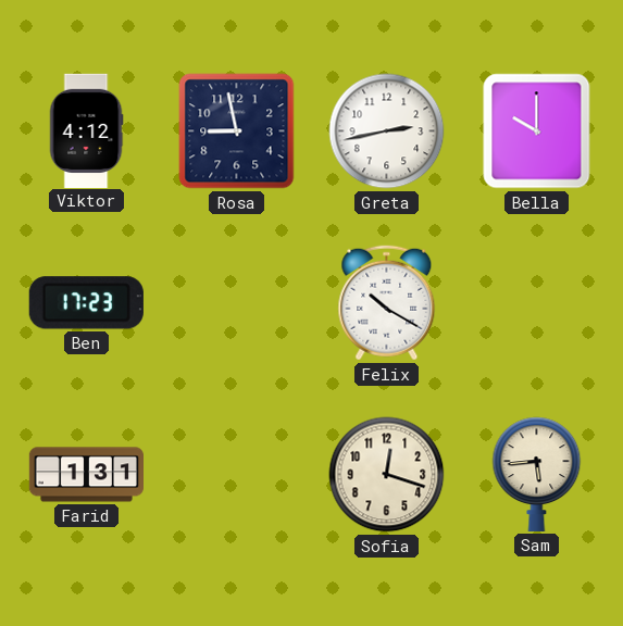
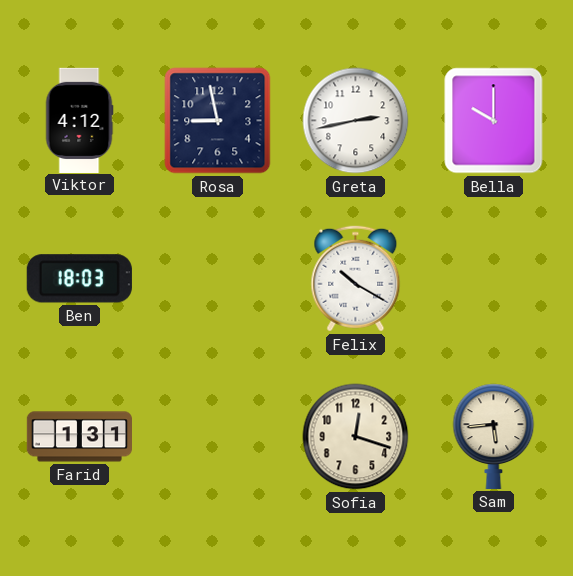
Ben: 17:23 -> 18:03 (79, 279)
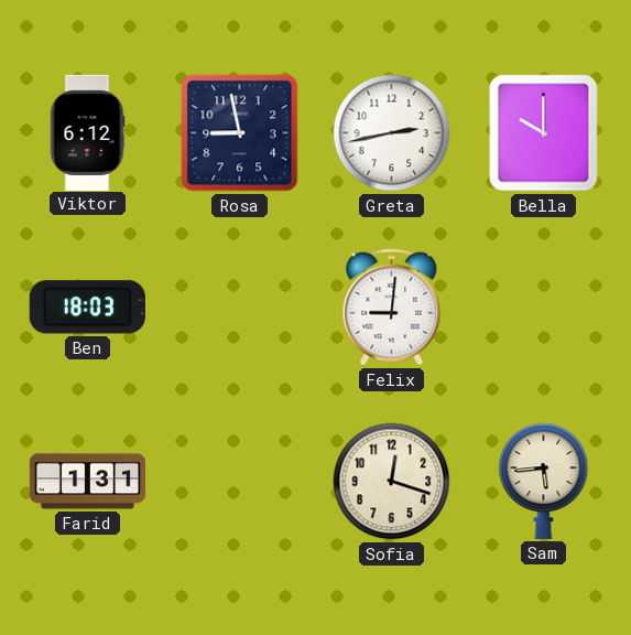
Viktor: 4:12 -> 6:12 (87, 132)
Felix: 10:20 -> 9:01 (392, 308)
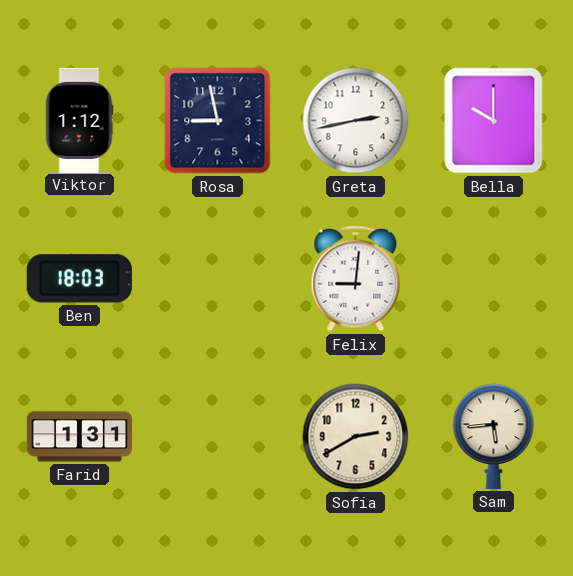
Viktor: 6:12 -> 1:12 (79, 120)
Sofia: 12:18 -> 2:40 (356, 437)
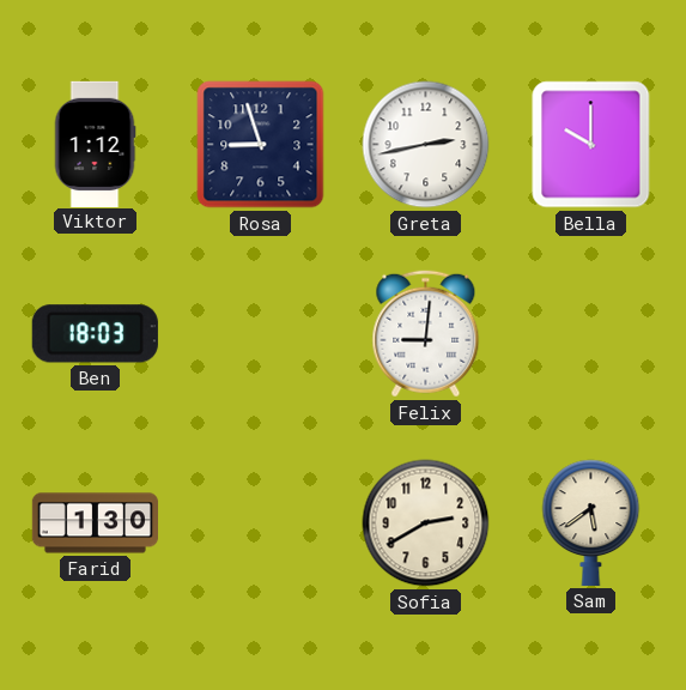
Rosa: 8:58 -> 8:57 (261, 145)
Farid: 1:31 -> 1:30 (95, 523)
Sam: 5:44 -> 5:39 (591, 522)
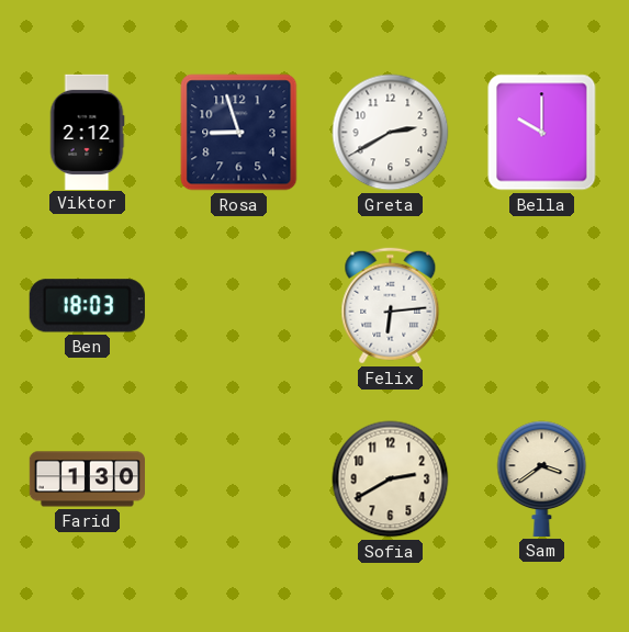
Viktor: 1:12 -> 2:12 (87, 132)
Greta: 2:43 -> 2:40 (391, 133)
Felix: 9:01 -> 6:14 (391, 306)
Sam: 5:39 -> 3:39 (542, 478)
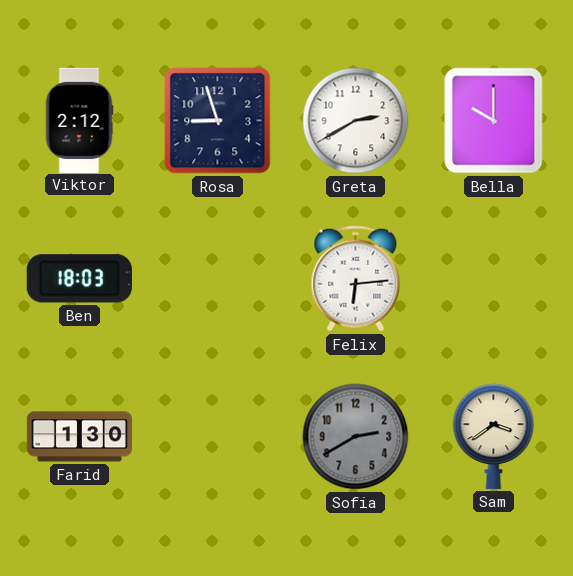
Sofia dial: cream -> grey (356, 437)
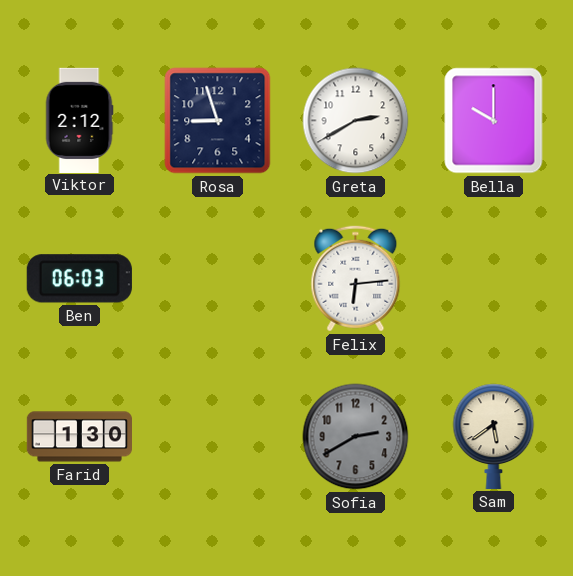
Ben: 18:03 -> 06:03 (79, 279)
Sam: 3:39 -> 5:39 (494, 436)
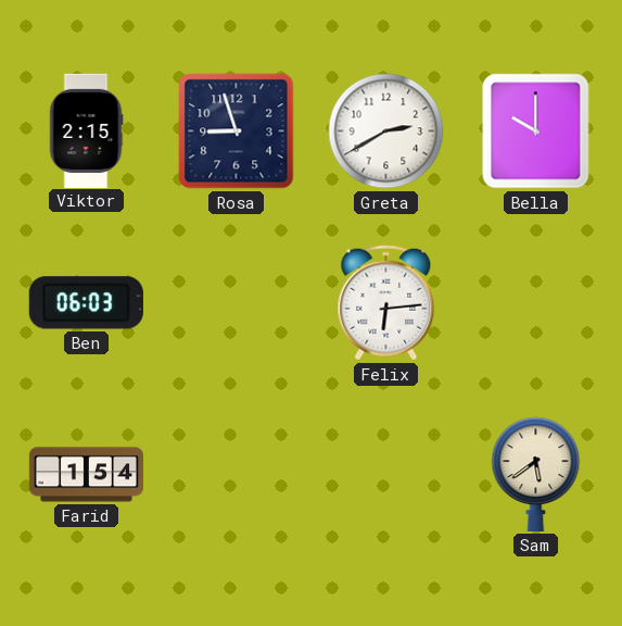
Viktor: 2:12 -> 2:15 (86, 130)
Farid: 1:30 -> 1:54 (86, 475)
Sofia: 2:40 -> none (356, 437)
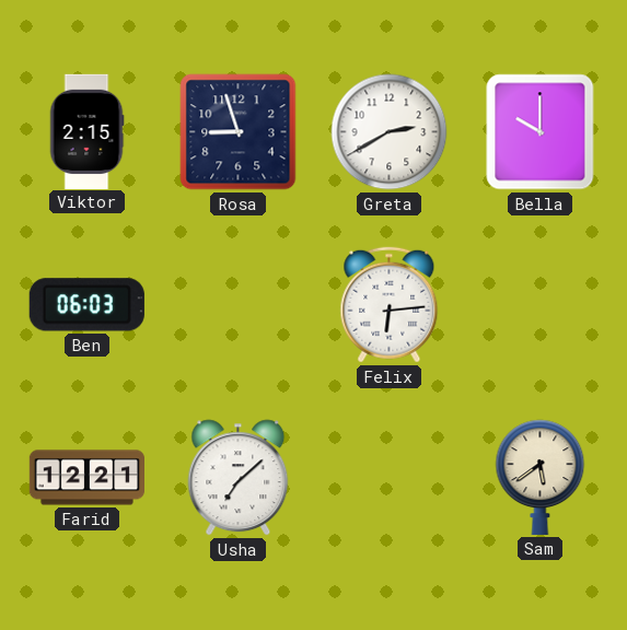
Farid: 1:54 -> 12:21 (86, 478)
Usha: none -> 7:08 (239, 478)
